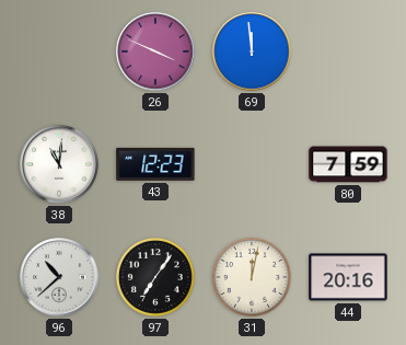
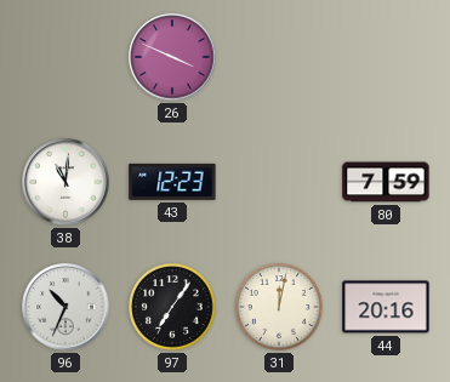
69: 11:59 -> none (252, 51)
96: 10:38 -> 10:34 (65, 307)
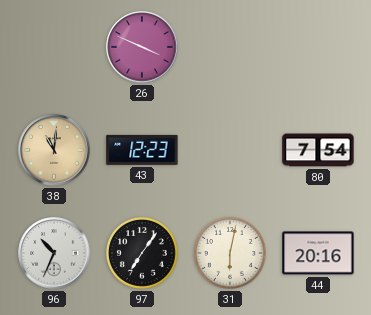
38 dial: white -> champagne (54, 150)
80: 7:59 -> 7:54 (318, 150)
31: 12:02 -> 6:02 (230, 253)
